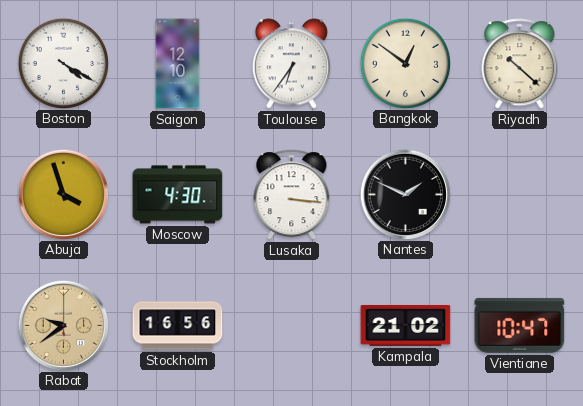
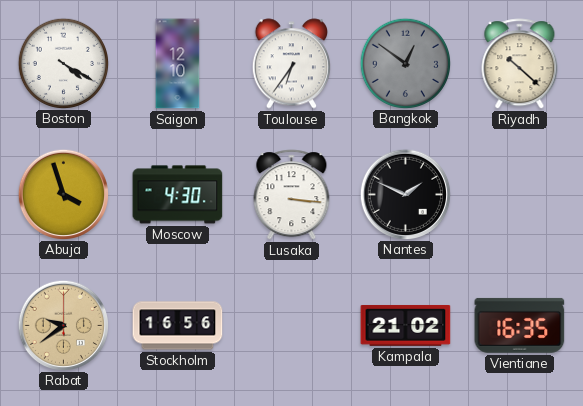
Bangkok dial: cream -> grey (405, 63)
Vientiane: 10:47 -> 16:35 (520, 325)
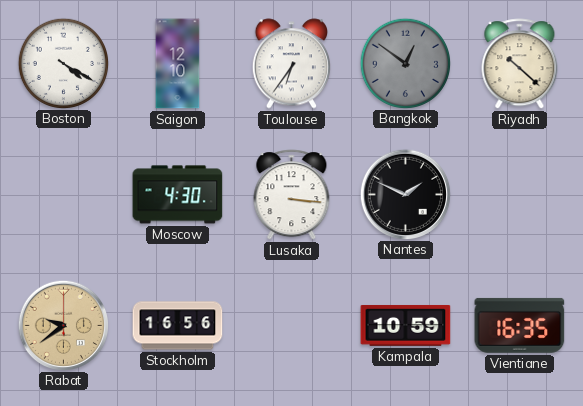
Abuja: 3:57 -> none (63, 194)
Kampala: 21:02 -> 10:59 (406, 326)
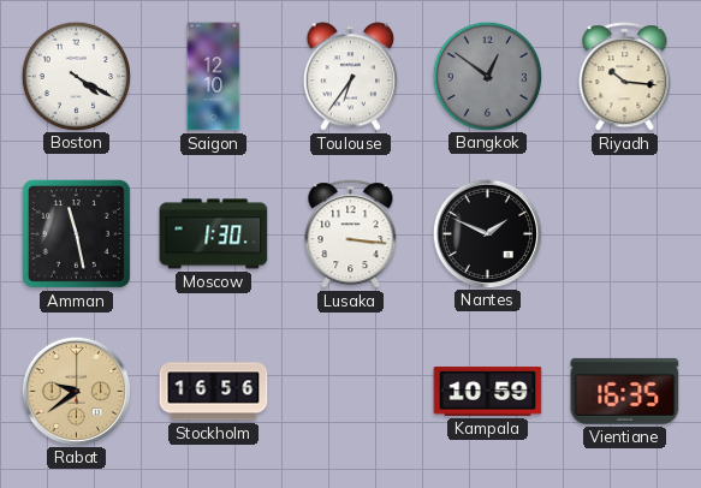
Riyadh: 10:22 -> 10:16 (625, 77)
Amman: none -> 11:28 (76, 233)
Moscow: 4:30 -> 1:30 (214, 234)
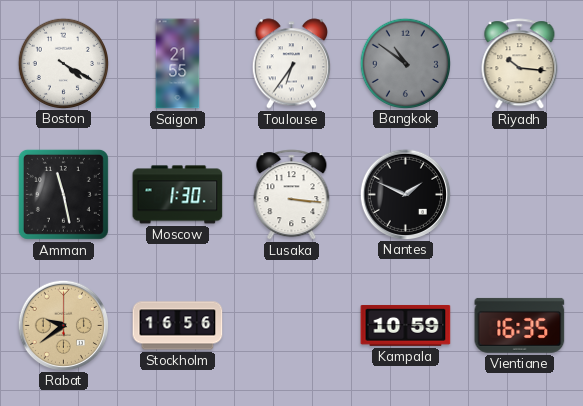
Saigon: 12:10 -> 21:55 (178, 64)
Bangkok: 12:51 -> 10:51 (405, 63)
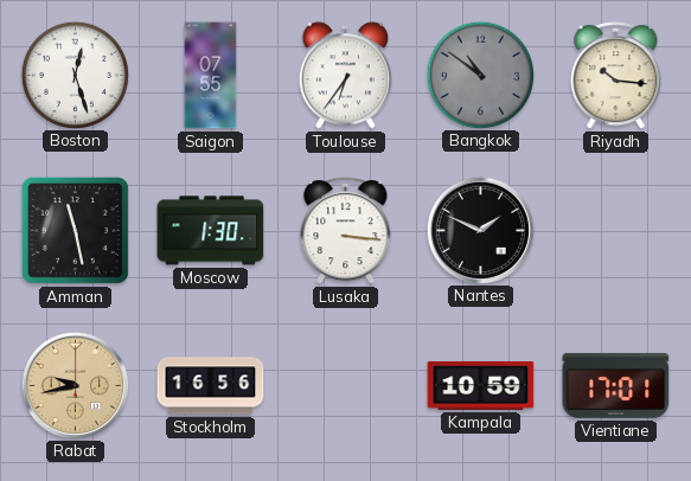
Boston: 4:20 -> 12:27 (75, 75)
Saigon: 21:55 -> 07:55 (211, 76)
Rabat: 9:39 -> 9:43 (75, 385)
Vientiane: 16:35 -> 17:01 (616, 385)
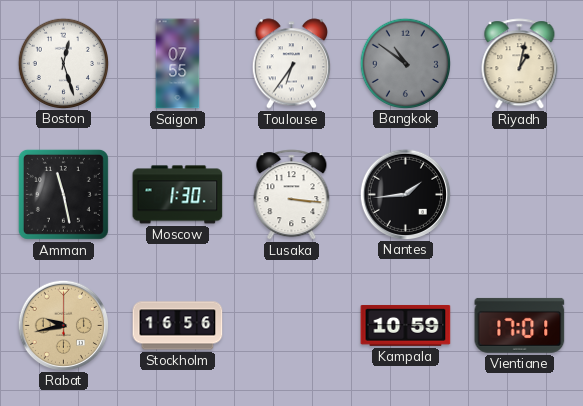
Riyadh: 10:16 -> 1:02 (520, 64)
Nantes: 1:49 -> 1:44 (405, 194)
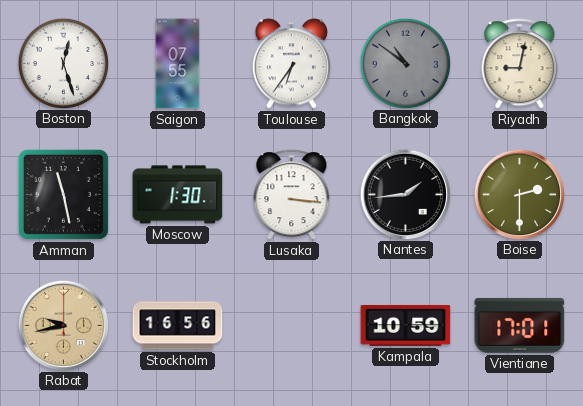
Riyadh: 1:02 -> 9:02 (520, 64)
Boise: none -> 2:30 (519, 194)
